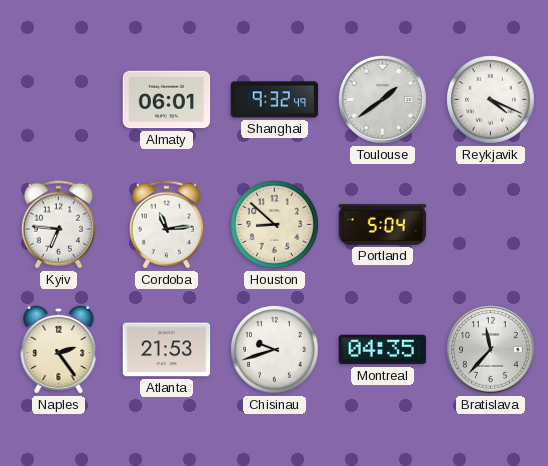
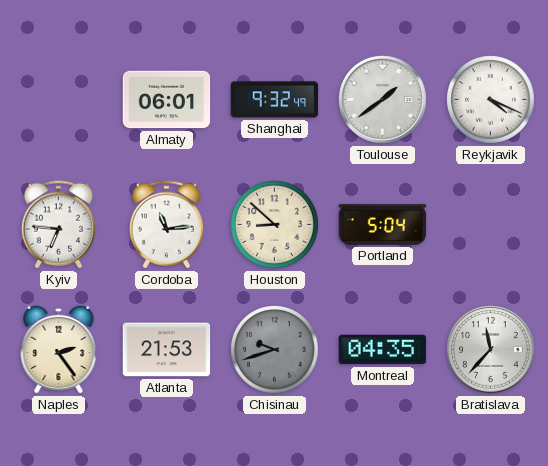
Chisinau dial: white -> grey (275, 350)
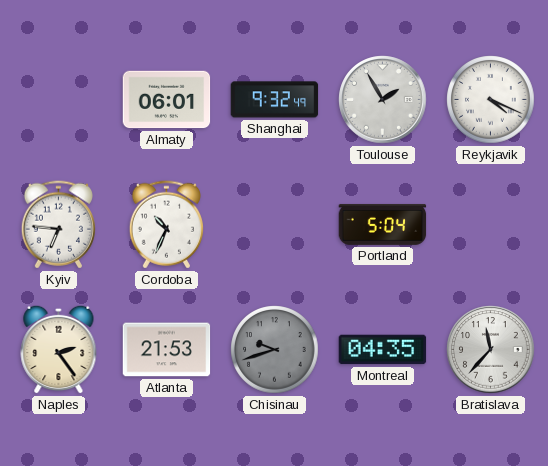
Toulouse: 1:39 -> 1:55 (383, 100)
Cordoba: 11:14 -> 10:34 (166, 225)
Houston: 8:52 -> none (275, 225)
